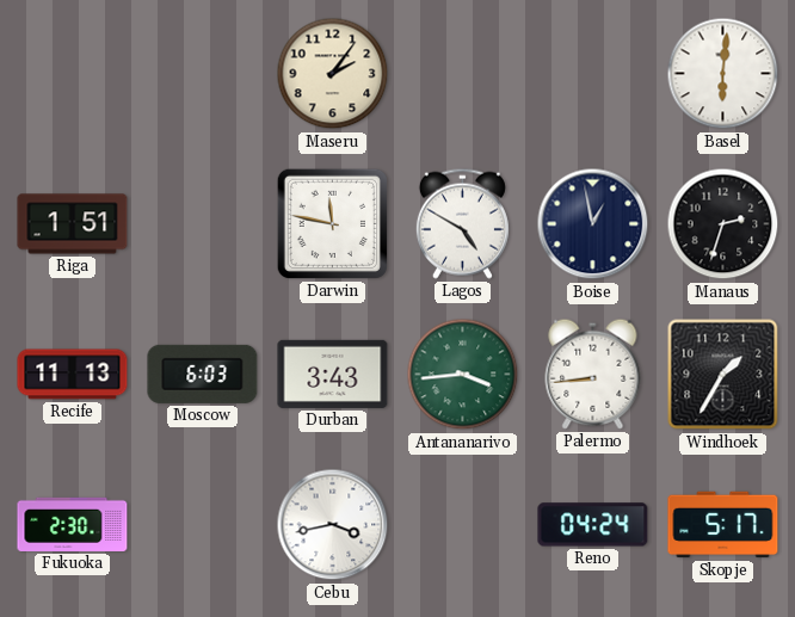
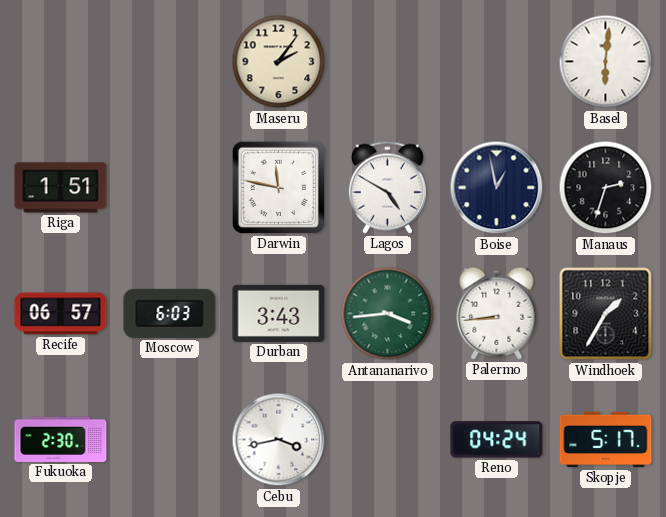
Recife: 11:13 -> 06:57 (61, 314)
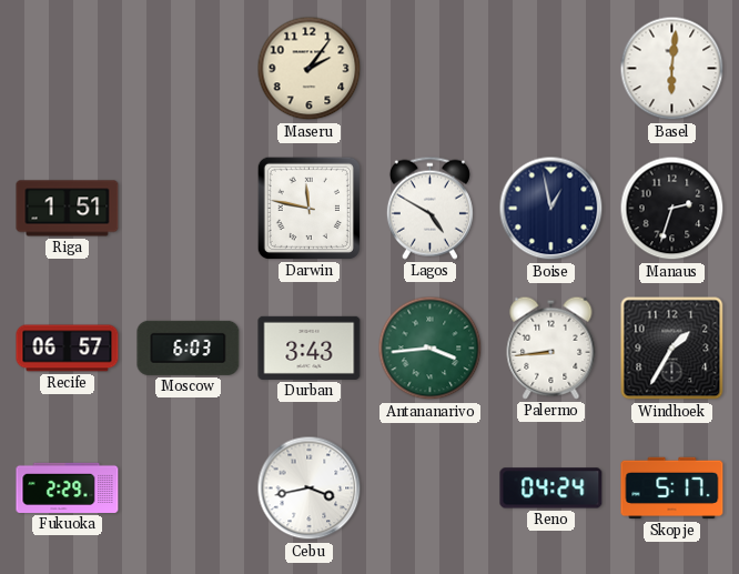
Fukuoka: 2:30 -> 2:29 (68, 487)
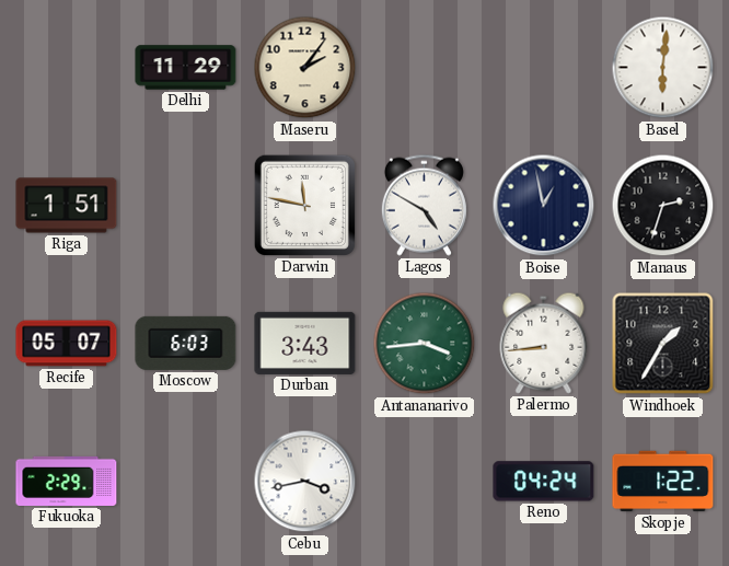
Delhi: none -> 11:29 (186, 68)
Recife: 06:57 -> 05:07 (67, 344)
Skopje: 5:17 -> 1:22 (663, 482)
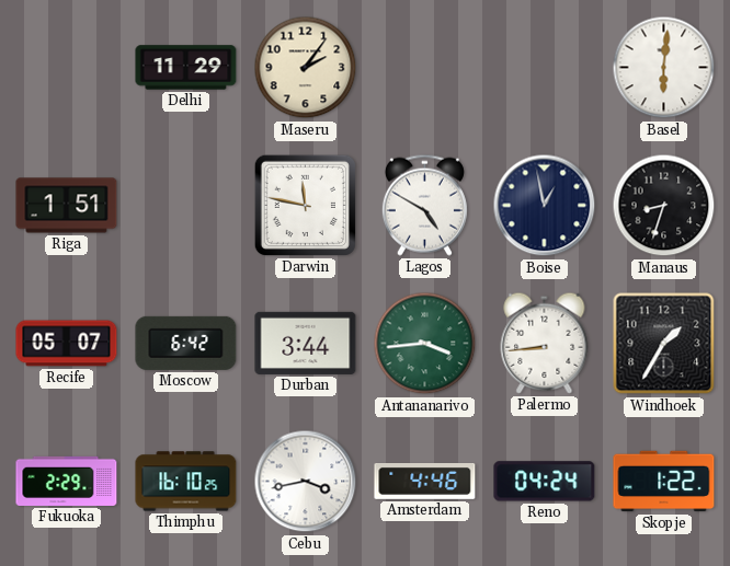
Manaus: 2:33 -> 8:33 (664, 206)
Moscow: 6:03 -> 6:42 (186, 343)
Durban: 3:43 -> 3:44 (306, 343)
Thimphu: none -> 16:10 (186, 482)
Amsterdam: none -> 4:46 (425, 481)
